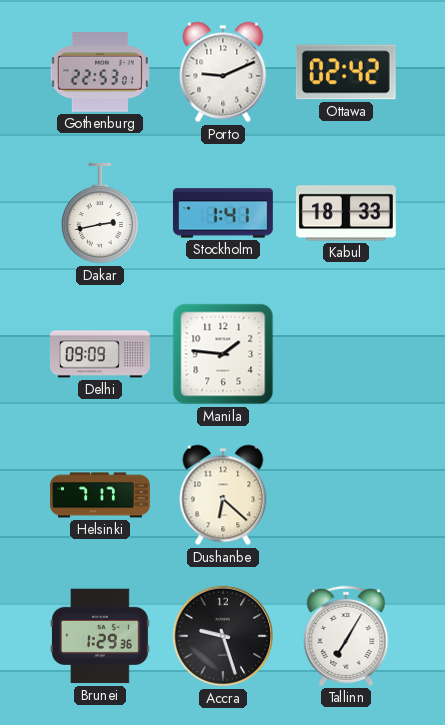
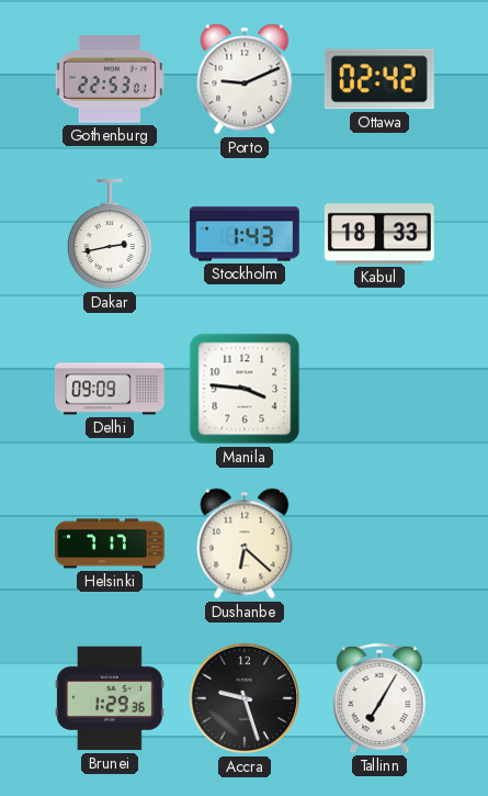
Stockholm: 1:41 -> 1:43 (245, 234)
Manila: 1:46 -> 3:46 (245, 389)
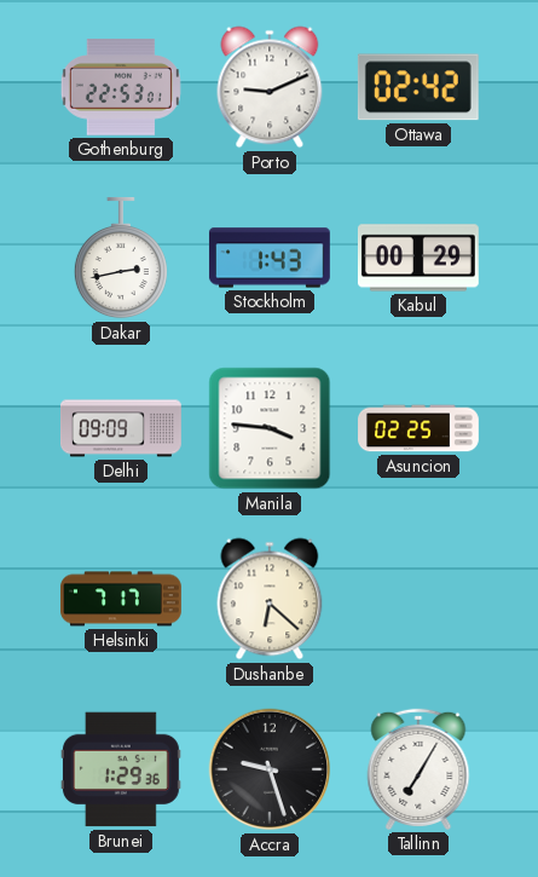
Kabul: 18:33 -> 00:29 (418, 258)
Asuncion: none -> 02:25 (420, 428)
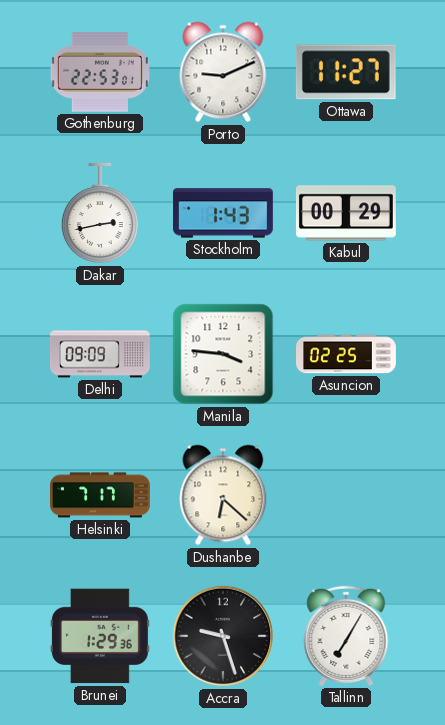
Ottawa: 02:42 -> 11:27 (346, 72)
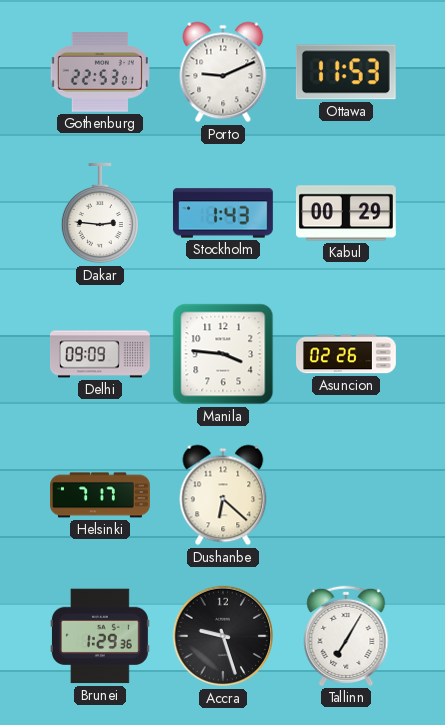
Ottawa: 11:27 -> 11:53 (346, 72)
Dakar: 2:43 -> 2:46 (100, 213)
Asuncion: 02:25 -> 02:26 (347, 354)
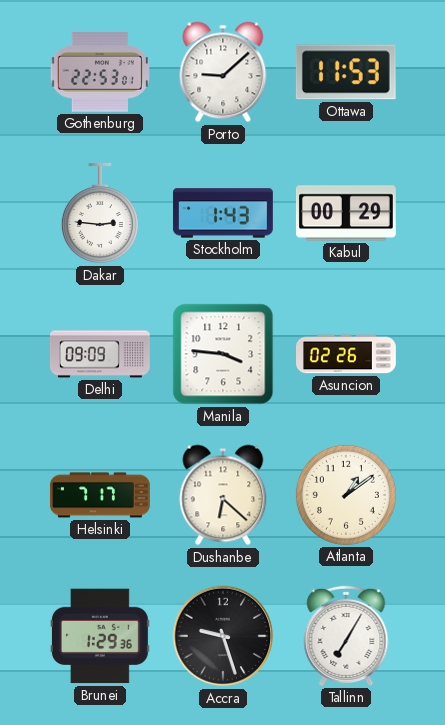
Porto: 9:11 -> 9:08 (223, 72)
Atlanta: none -> 1:09 (346, 495)
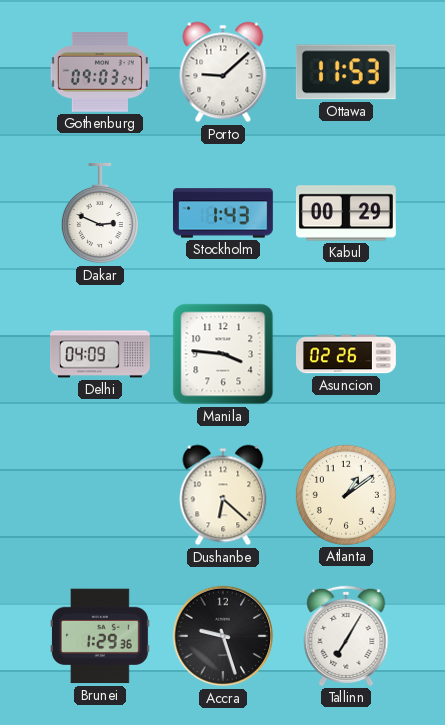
Gothenburg: 22:53 -> 09:03 (100, 72)
Dakar: 2:46 -> 2:49 (100, 213)
Delhi: 09:09 -> 04:09 (101, 354)
Helsinki: 7:17 -> none (101, 495)
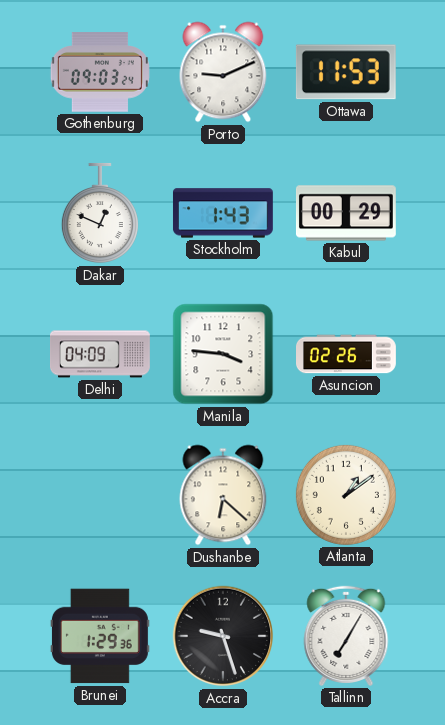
Porto: 9:08 -> 9:11 (223, 72)
Dakar: 2:49 -> 12:49 (100, 213)
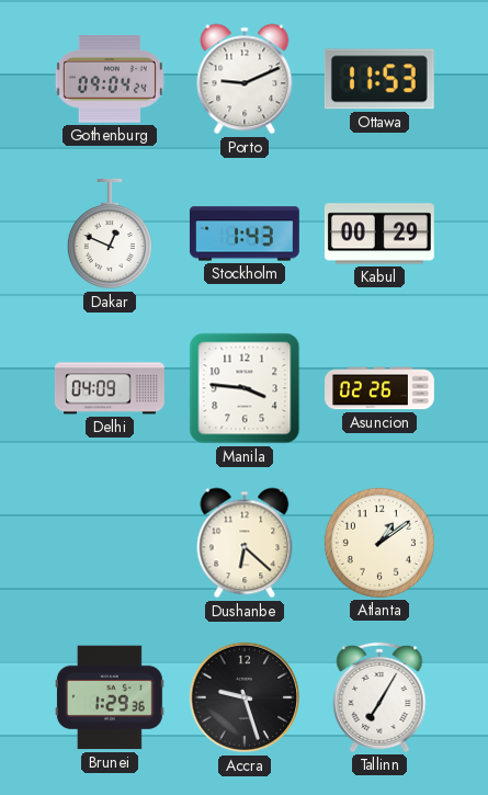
Gothenburg: 09:03 -> 09:04 (110, 79)
